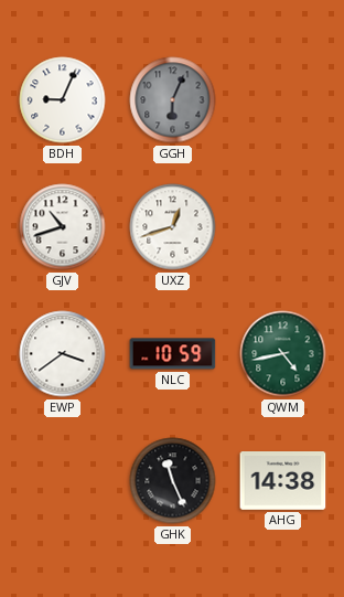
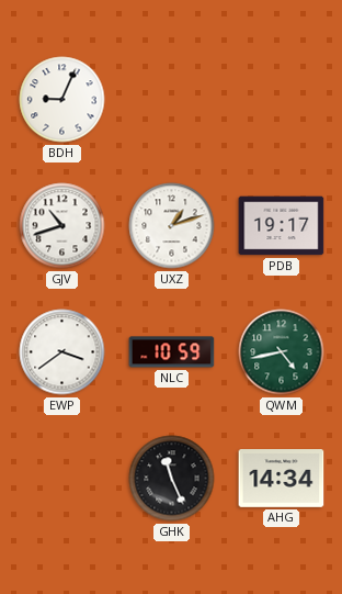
GGH: 6:04 -> none (173, 100)
UXZ: 12:42 -> 1:12 (172, 226)
PDB: none -> 19:17 (282, 226)
AHG: 14:38 -> 14:34 (282, 479)
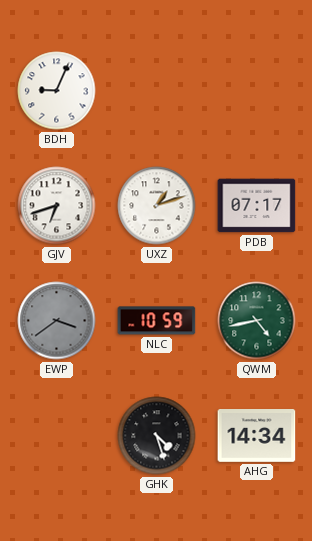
GJV: 10:42 -> 6:42 (57, 206)
PDB: 19:17 -> 07:17 (257, 206)
EWP dial: white -> grey (57, 321)
GHK: 11:26 -> 4:27 (157, 436)
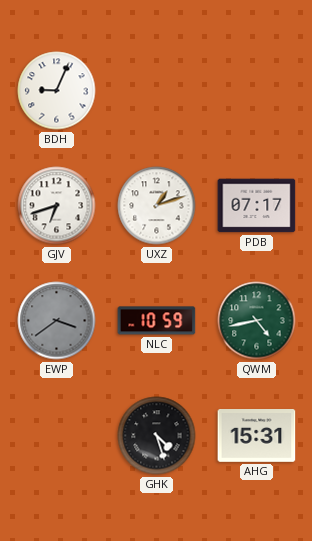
AHG: 14:34 -> 15:31 (257, 436)
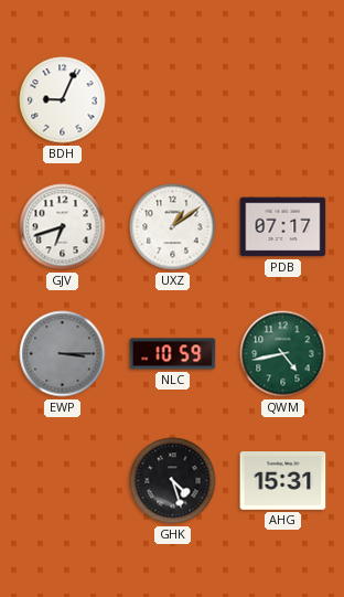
UXZ: 1:12 -> 1:09 (173, 227)
EWP: 3:39 -> 3:15 (63, 354)
